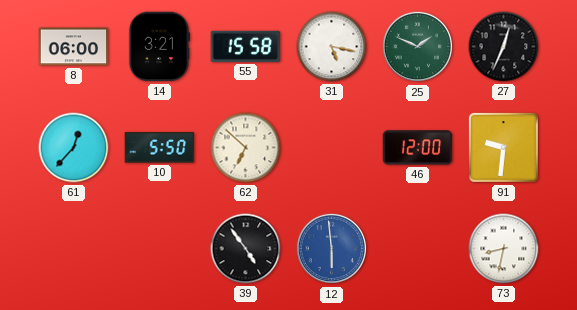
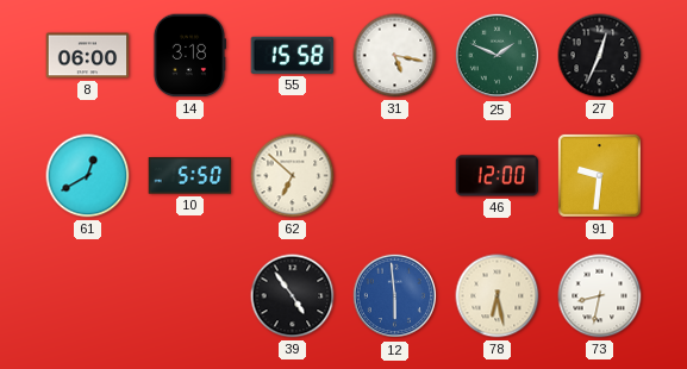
14: 3:21 -> 3:18 (188, 56)
61: 12:37 -> 12:40 (88, 176)
78: none -> 6:28 (498, 296)
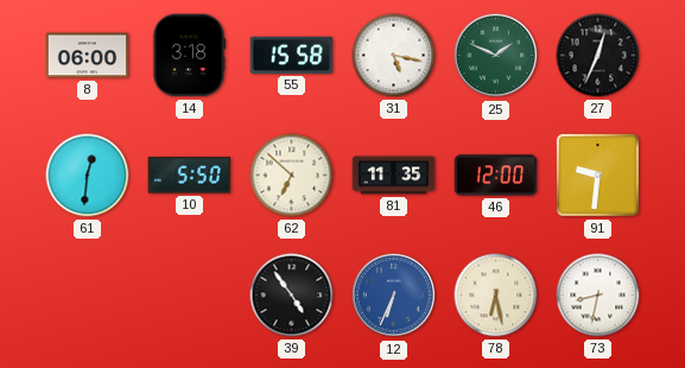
61: 12:40 -> 12:31 (88, 176)
81: none -> 11:35 (394, 176)
12: 5:59 -> 6:34 (394, 296)
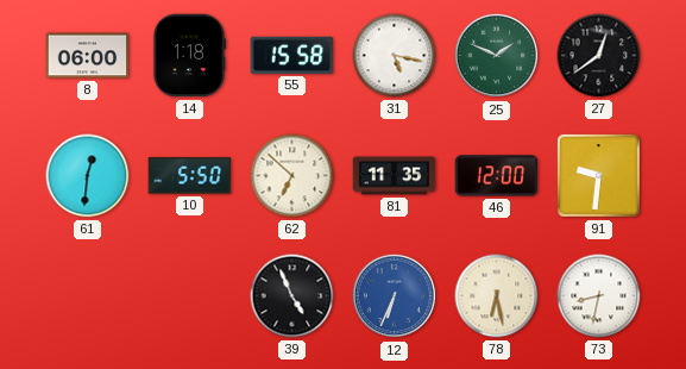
14: 3:18 -> 1:18 (188, 56)
27: 12:34 -> 12:39 (599, 56)
39: 4:54 -> 4:56 (292, 296)
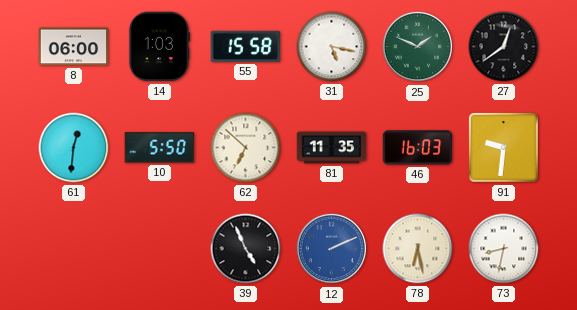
14: 1:18 -> 1:03 (158, 47)
46: 12:00 -> 16:03 (418, 148)
12: 6:34 -> 2:11 (332, 249)
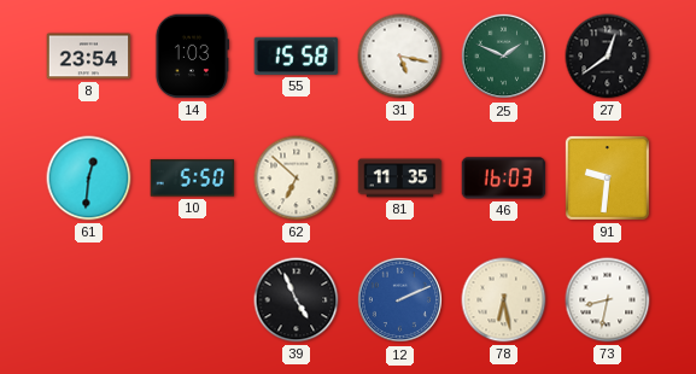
8: 06:00 -> 23:54 (89, 57)
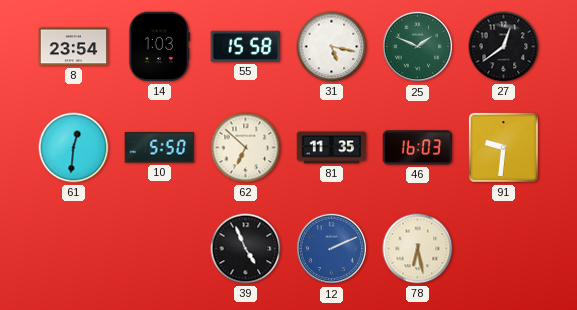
73: 8:32 -> none (608, 300)
